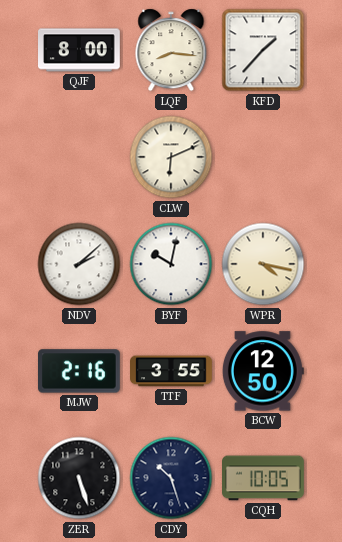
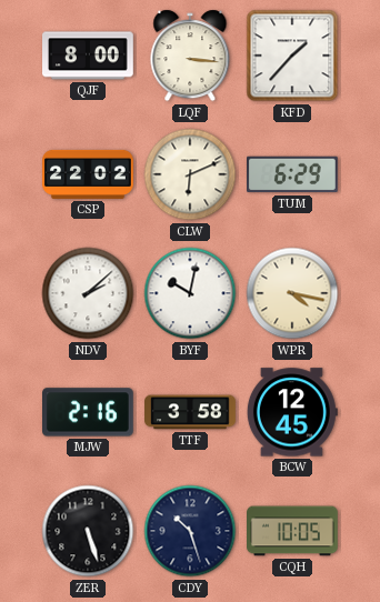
LQF: 8:16 -> 3:16 (190, 56)
CSP: none -> 22:02 (88, 174)
TUM: none -> 6:29 (293, 174)
TTF: 3:55 -> 3:58 (190, 412)
BCW: 12:50 -> 12:45 (292, 412)
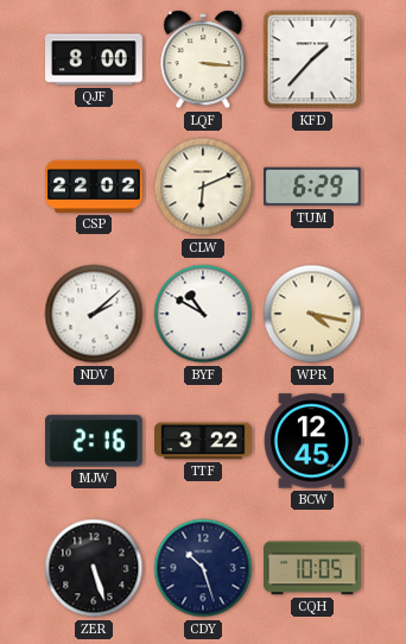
BYF: 10:02 -> 10:50 (203, 314)
TTF: 3:58 -> 3:22 (203, 441)
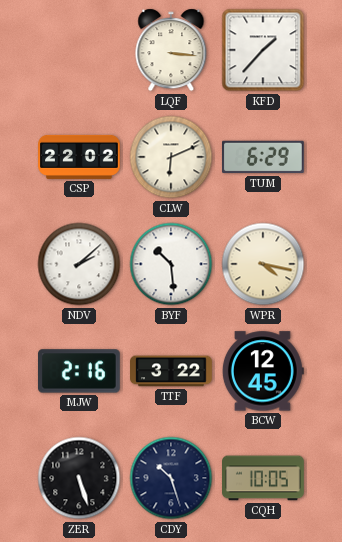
QJF: 8:00 -> none (94, 59)
BYF: 10:50 -> 10:29 (171, 264)
